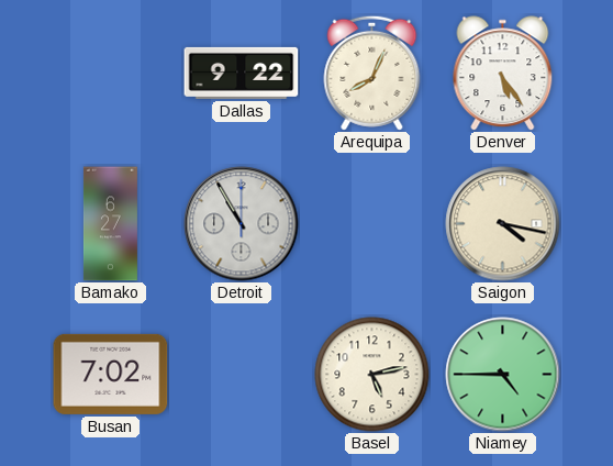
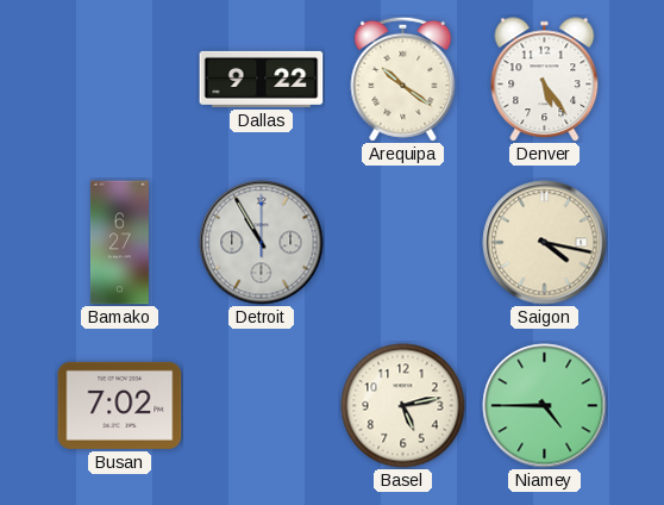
Arequipa: 8:04 -> 10:21 (403, 79)
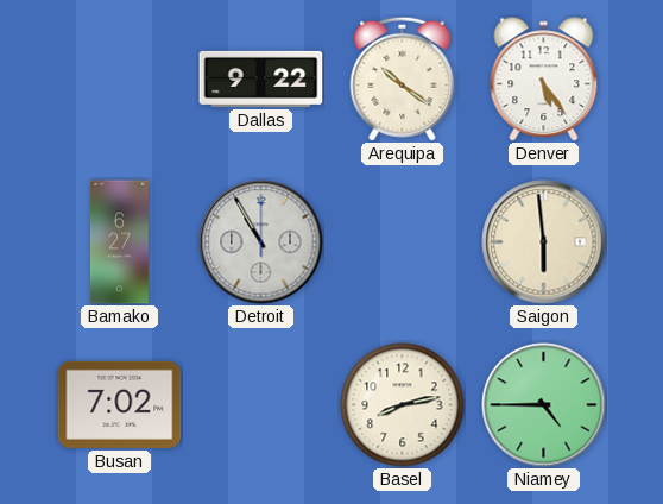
Saigon: 4:17 -> 5:59 (544, 242)
Basel: 5:13 -> 8:13 (403, 405)
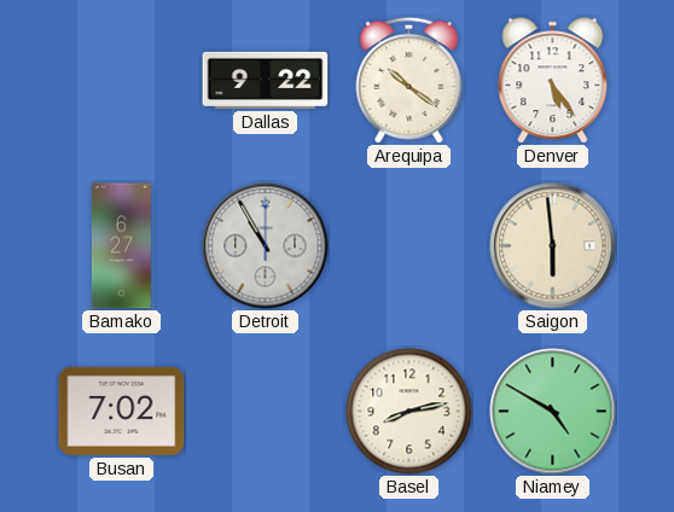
Niamey: 4:45 -> 4:50 (553, 412)
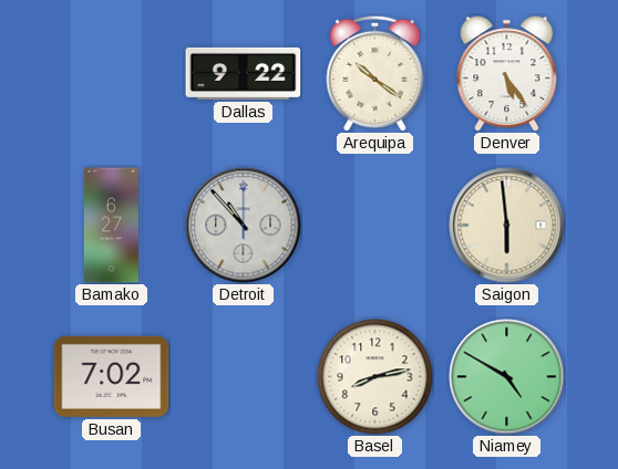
Detroit: 10:55 -> 10:53 (244, 226)
